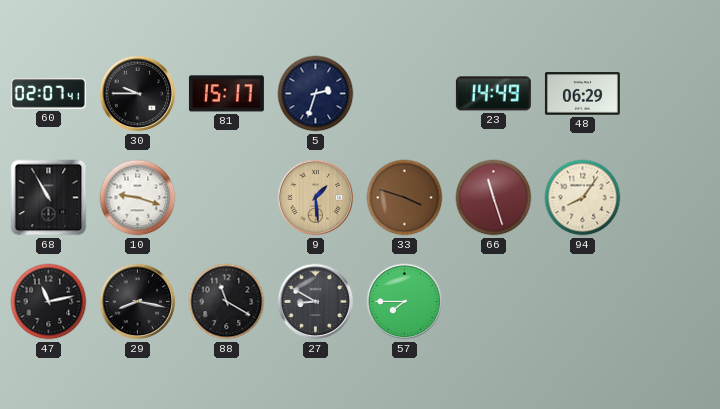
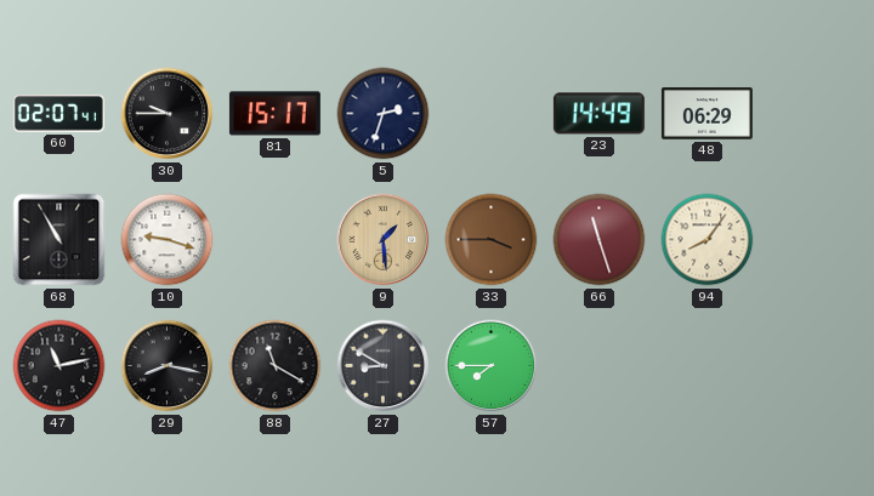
33: 3:48 -> 3:45 (492, 240)
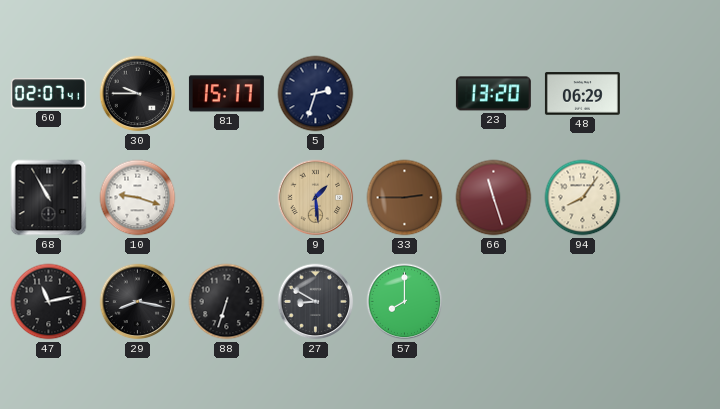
23: 14:49 -> 13:20 (493, 94)
33: 3:45 -> 2:45 (405, 198)
88: 11:20 -> 6:33 (227, 302)
57: 7:45 -> 8:00 (405, 302)
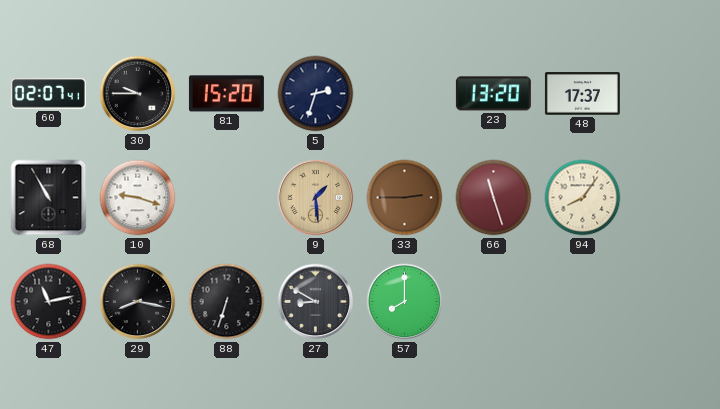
81: 15:17 -> 15:20 (226, 94)
48: 06:29 -> 17:37 (582, 94)
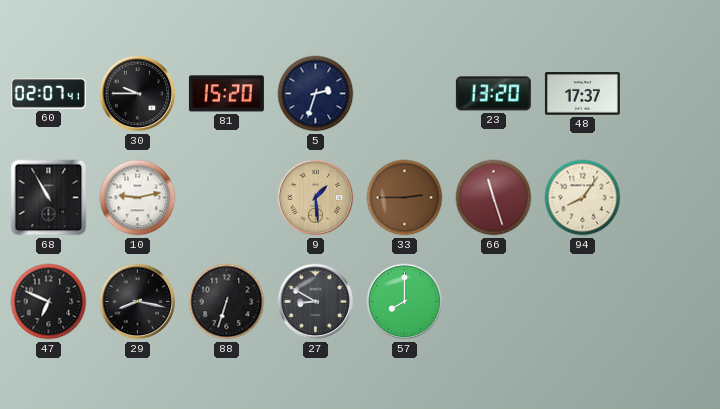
10: 9:18 -> 9:13 (138, 198)
47: 11:13 -> 6:49 (49, 302)
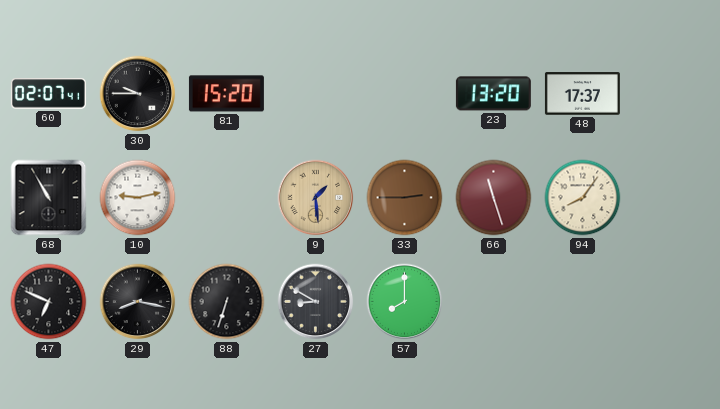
5: 2:33 -> none (316, 94)
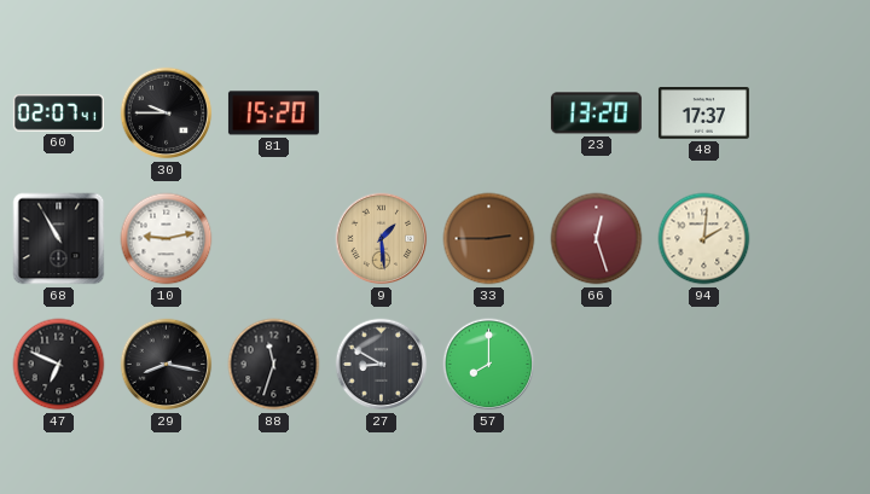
66: 11:27 -> 12:27 (597, 239)
94: 8:06 -> 2:01 (704, 239)
88: 6:33 -> 11:33 (274, 365)
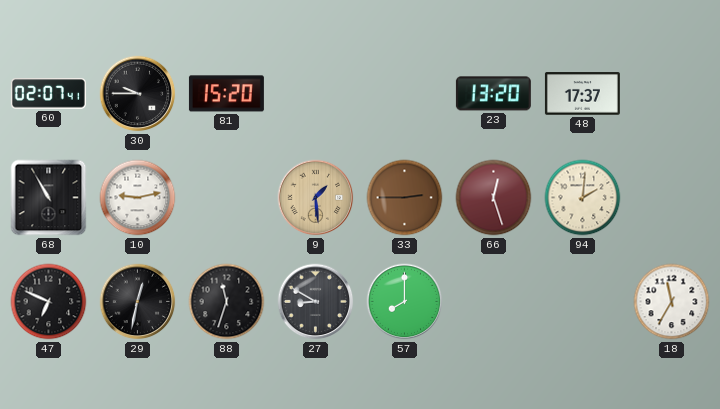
29: 8:17 -> 12:32 (138, 302)
18: none -> 11:35 (672, 302)
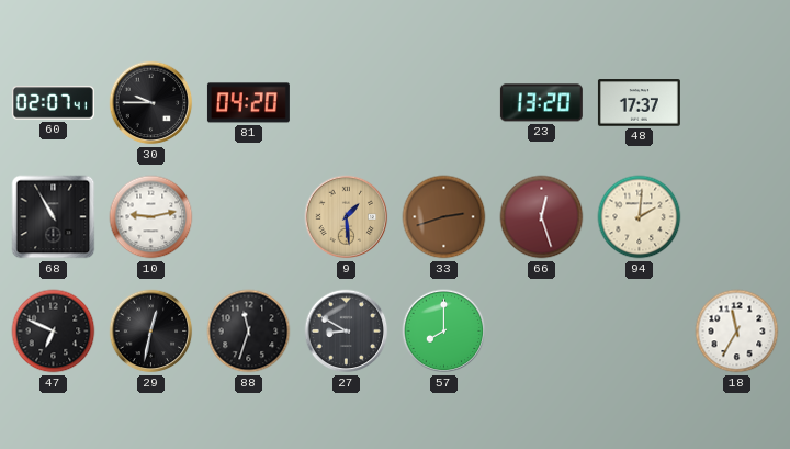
81: 15:20 -> 04:20 (248, 103)
33: 2:45 -> 2:42 (444, 217)
